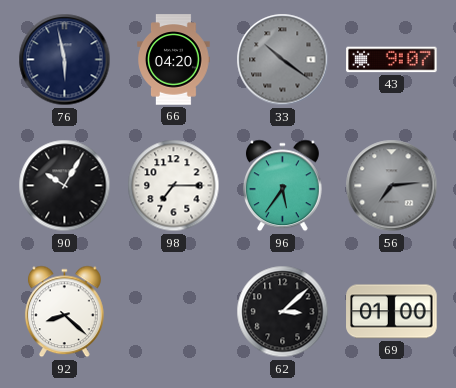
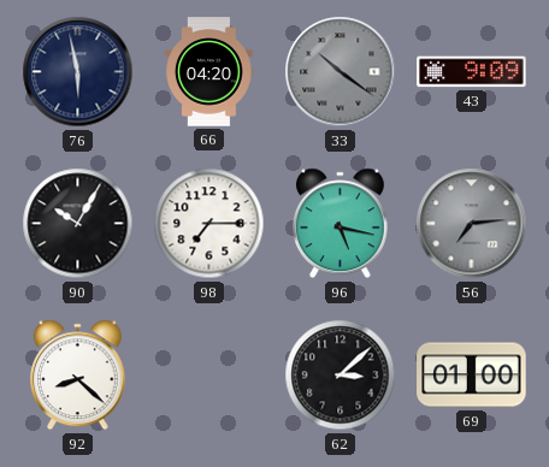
43: 9:07 -> 9:09 (472, 72)
96: 5:36 -> 5:17 (340, 224)
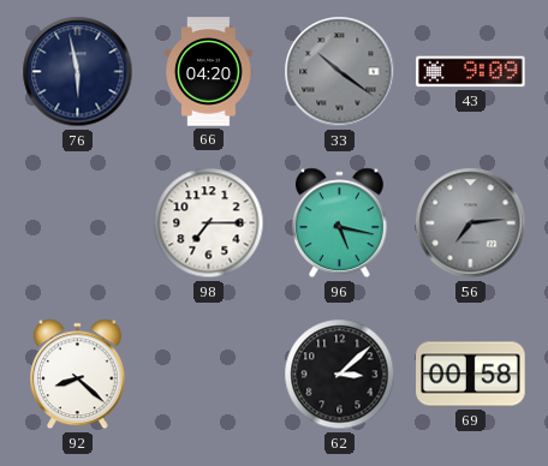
90: 10:05 -> none (78, 224)
69: 01:00 -> 00:58 (471, 375)
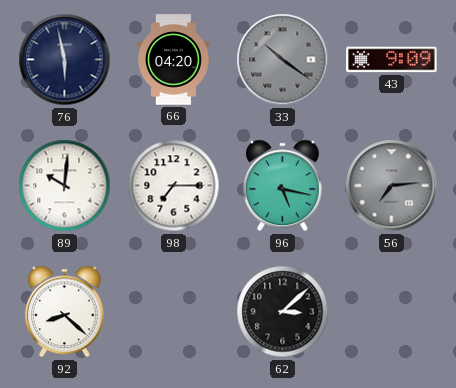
89: none -> 10:01 (65, 186)
69: 00:58 -> none (471, 375)
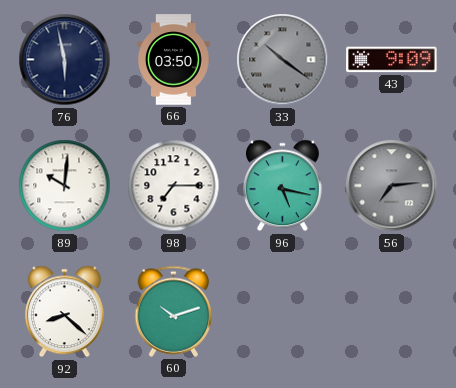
66: 04:20 -> 03:50 (174, 60)
60: none -> 10:12 (174, 311)
62: 3:08 -> none (283, 312)
